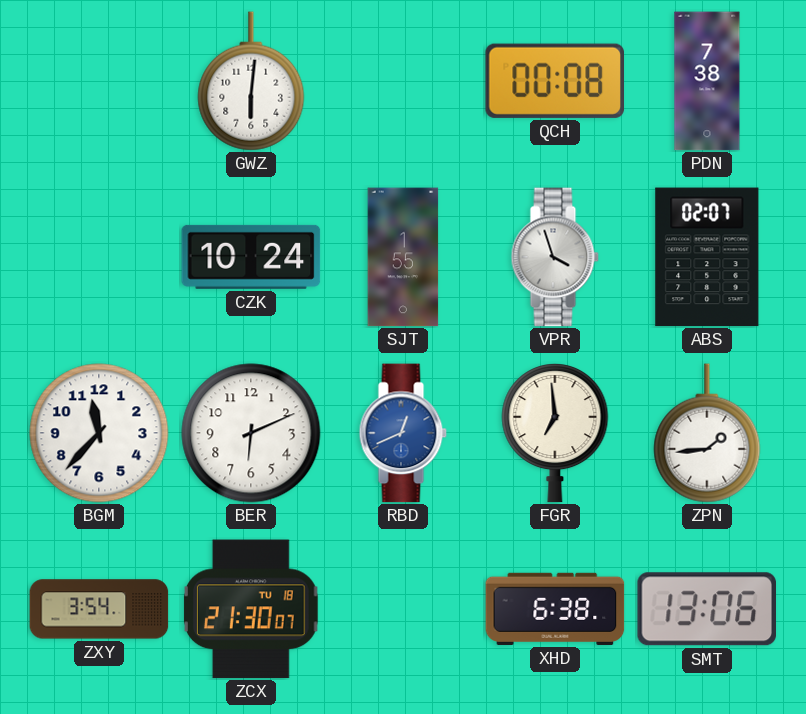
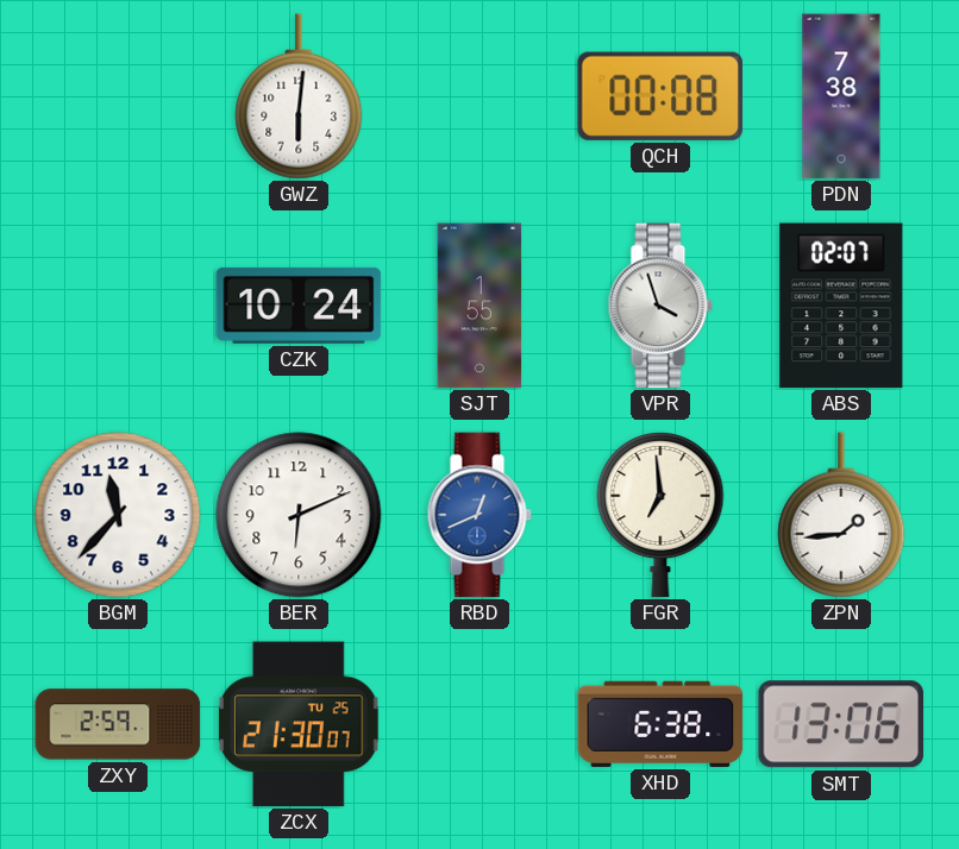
ZXY: 3:54 -> 2:59 (118, 724)
ZCX date: TU 18 -> TU 25 (300, 724)
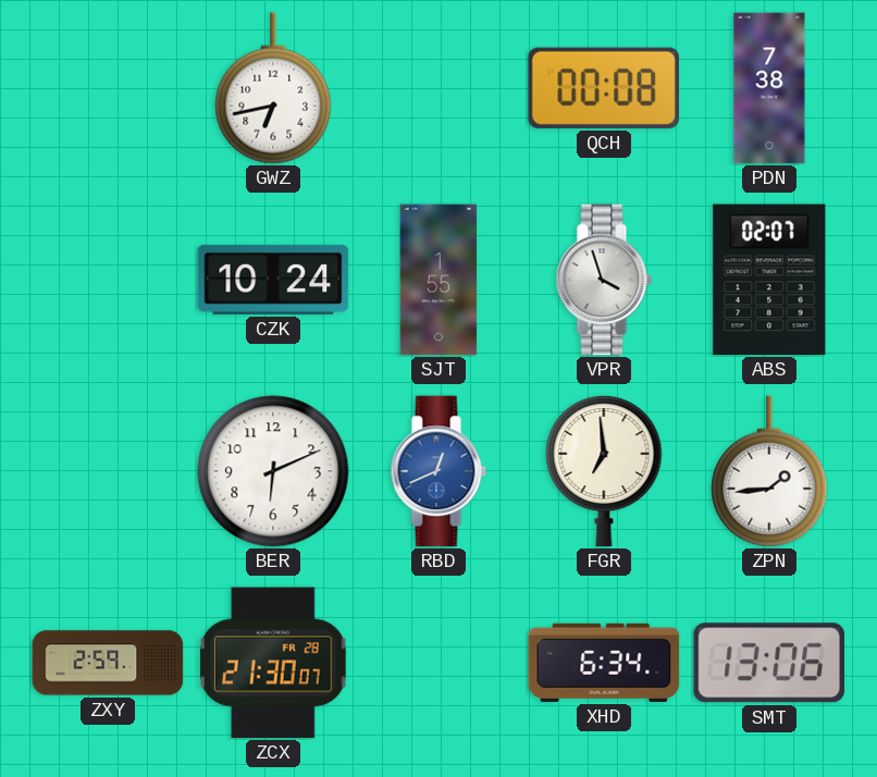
GWZ: 6:01 -> 6:43 (273, 88)
BGM: 11:37 -> none (118, 515)
ZCX date: TU 25 -> FR 28 (274, 663)
XHD: 6:38 -> 6:34 (604, 663)
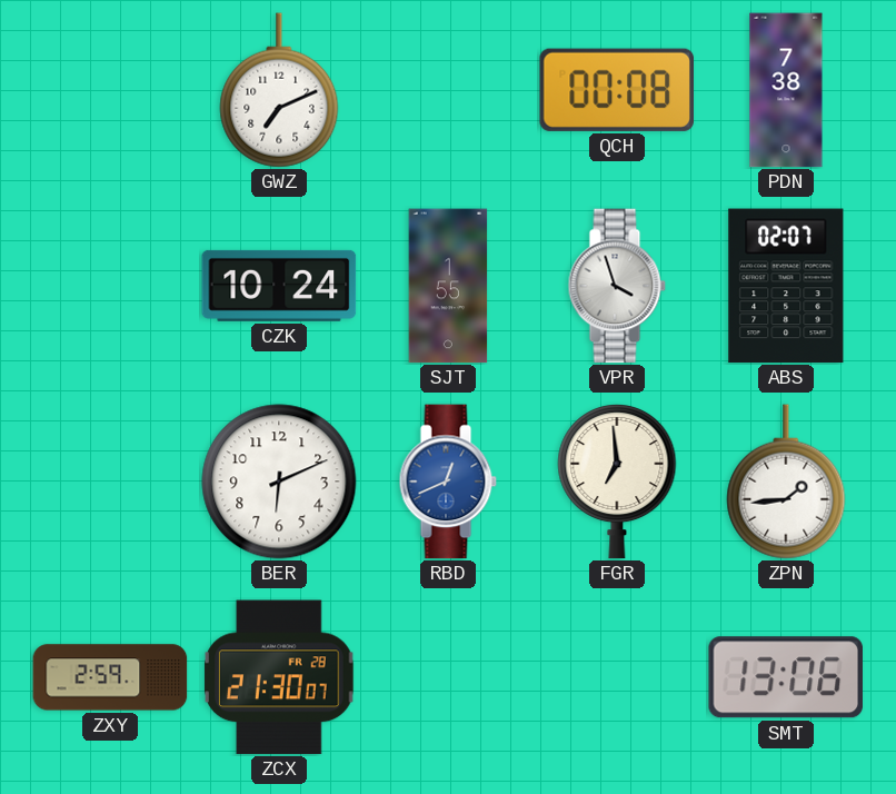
GWZ: 6:43 -> 7:11 (279, 90)
XHD: 6:34 -> none (604, 663)
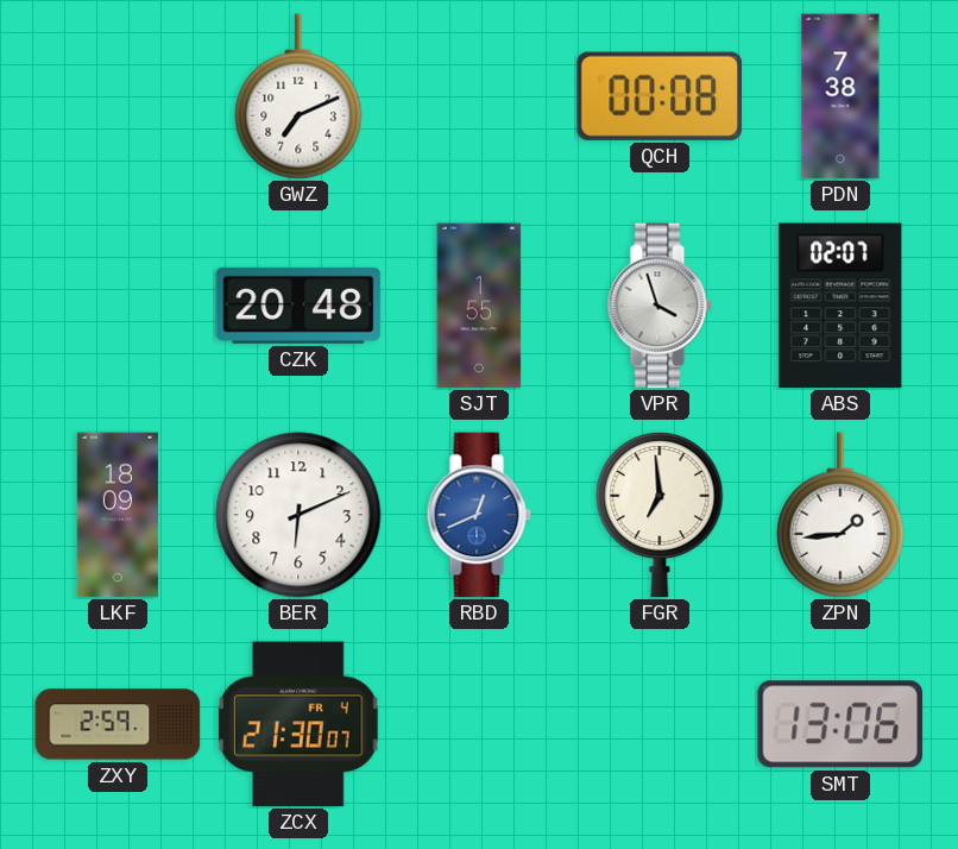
CZK: 10:24 -> 20:48 (298, 306)
LKF: none -> 18:09 (118, 515)
ZCX date: FR 28 -> FR 4 (300, 724)
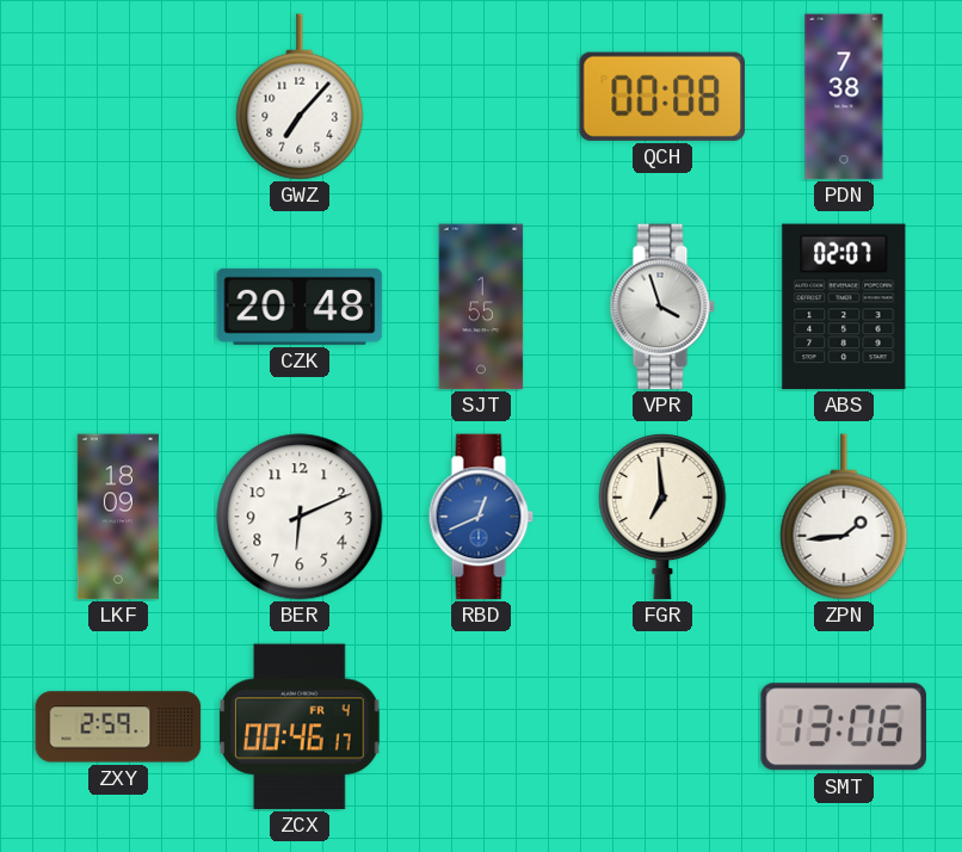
GWZ: 7:11 -> 7:07 (300, 97)
ZCX: 21:30 -> 00:46 (301, 727)
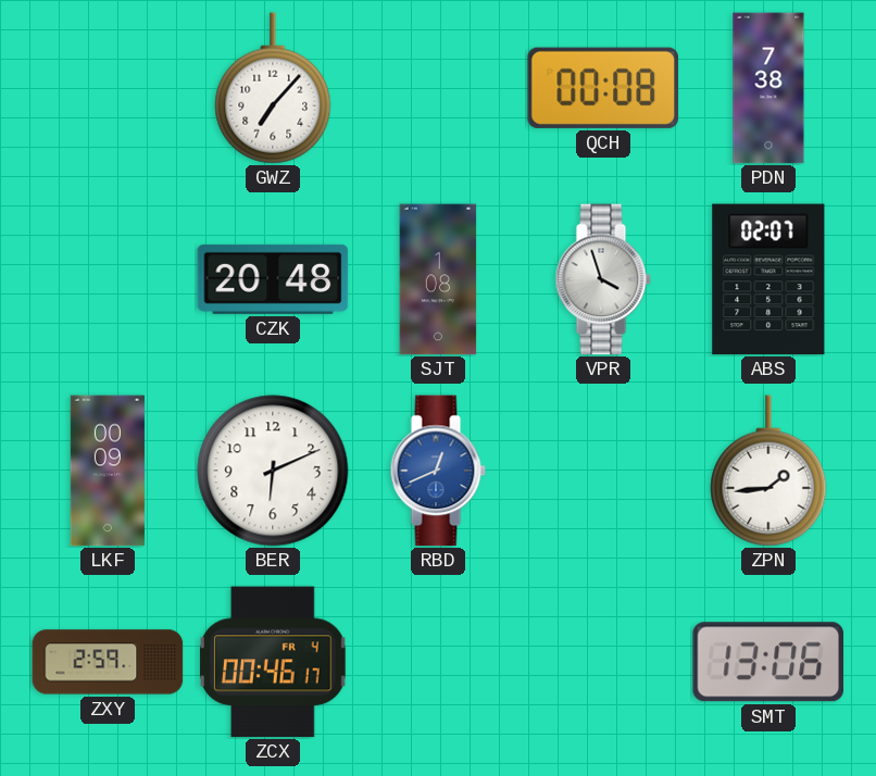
SJT: 1:55 -> 1:08 (438, 279)
LKF: 18:09 -> 00:09 (108, 471)
FGR: 6:59 -> none (662, 518)
